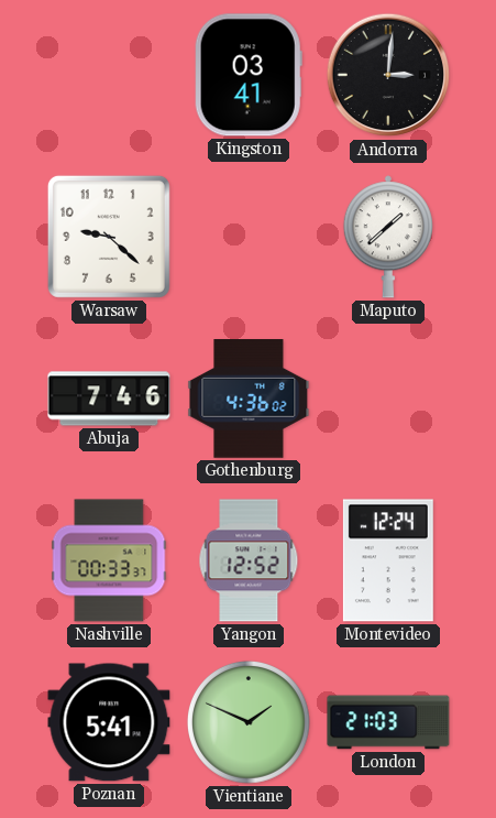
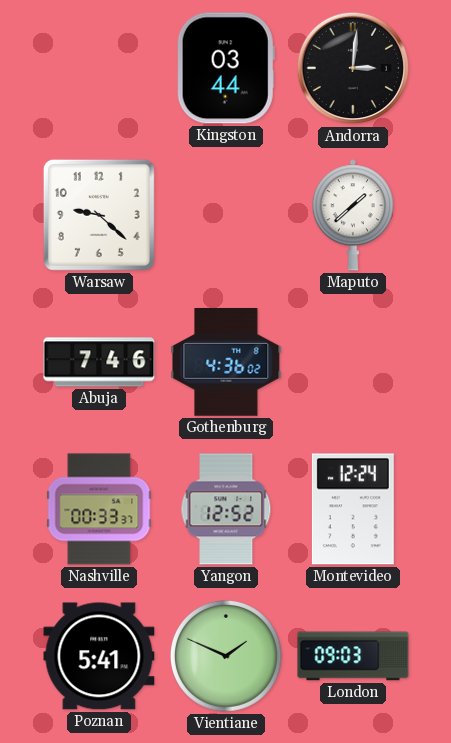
Kingston: 03:41 -> 03:44 (226, 68)
London: 21:03 -> 09:03 (353, 656)
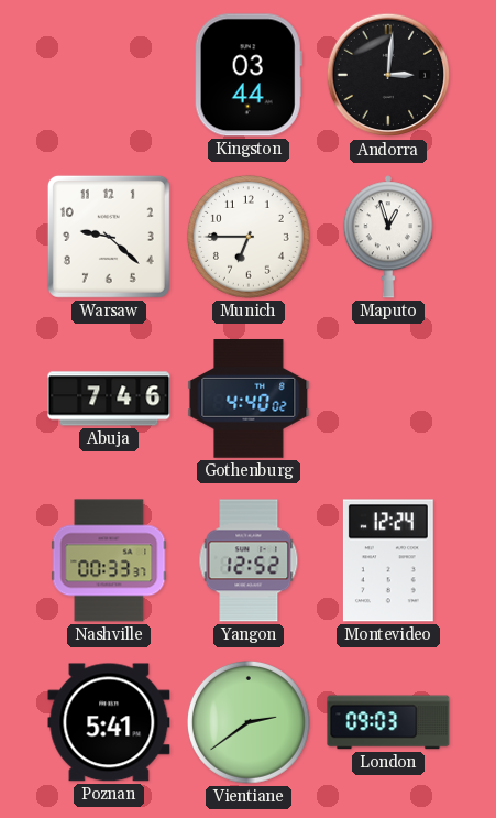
Munich: none -> 6:45 (249, 237)
Maputo: 1:38 -> 12:57 (388, 237)
Gothenburg: 4:36 -> 4:40 (249, 400)
Vientiane: 1:49 -> 2:39 (249, 722)
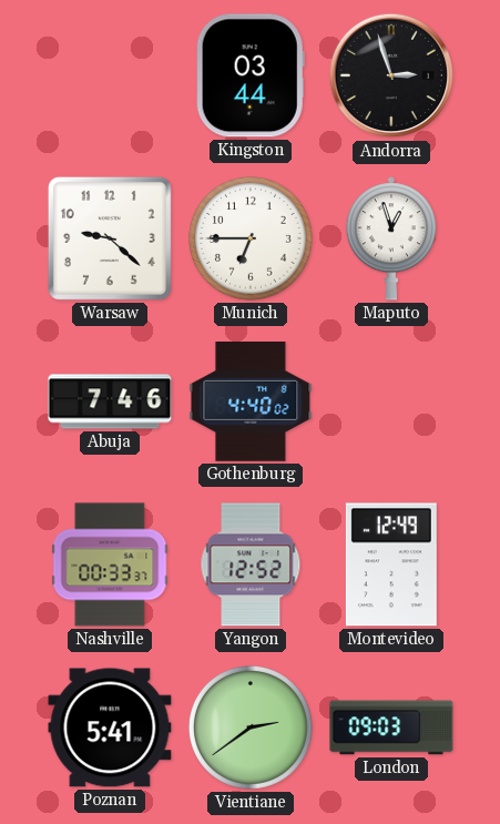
Andorra: 3:01 -> 2:57 (391, 75)
Montevideo: 12:24 -> 12:49 (391, 564)
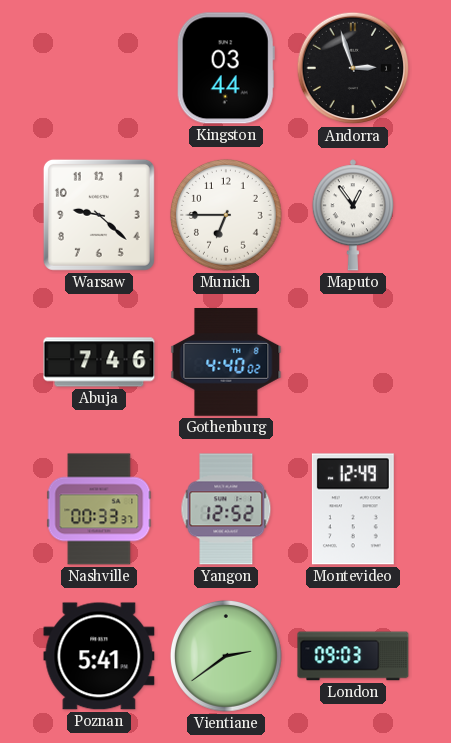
Maputo: 12:57 -> 12:54 (353, 215)
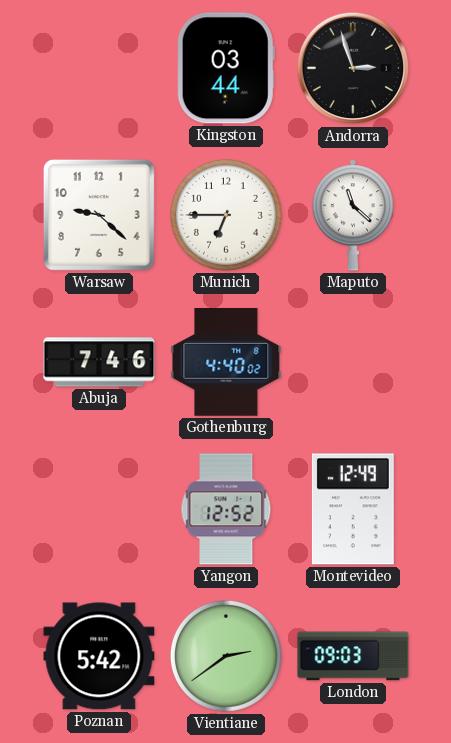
Maputo: 12:54 -> 11:22 (353, 215)
Nashville: 00:33 -> none (99, 509)
Poznan: 5:41 -> 5:42 (99, 656)
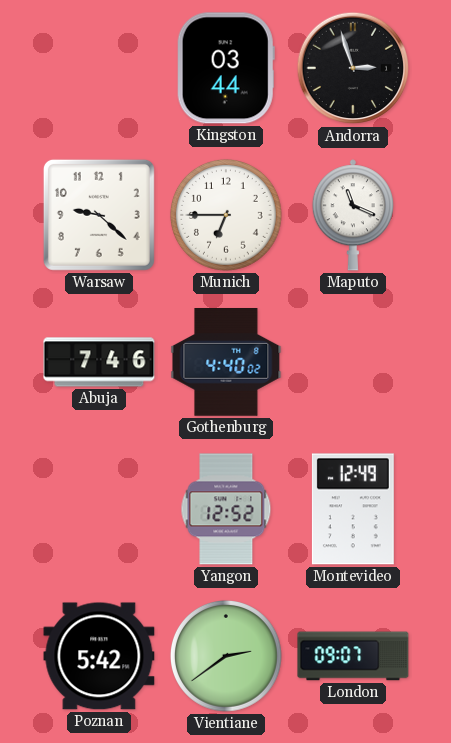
Maputo: 11:22 -> 11:19 (353, 215)
London: 09:03 -> 09:07 (353, 656)
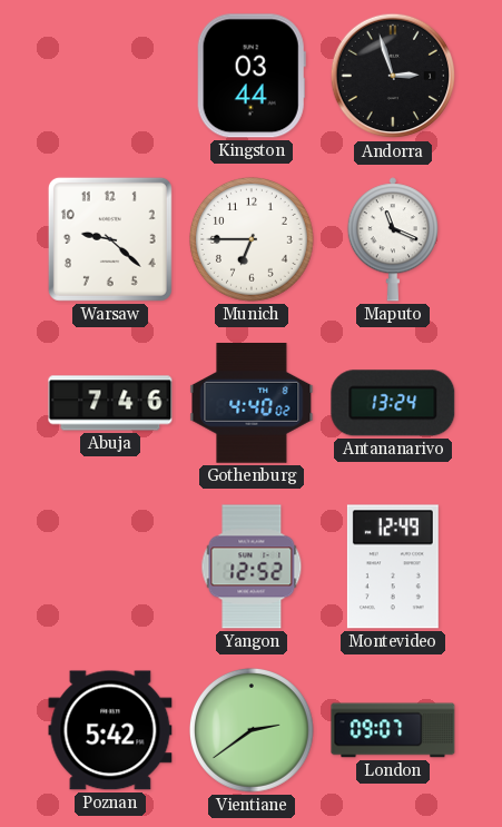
Antananarivo: none -> 13:24 (393, 403)
